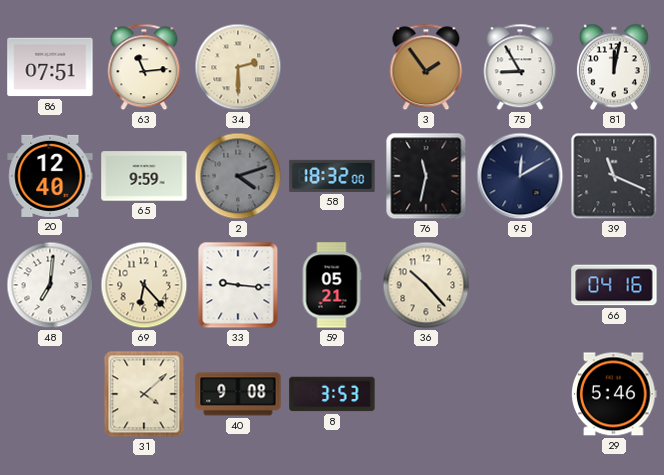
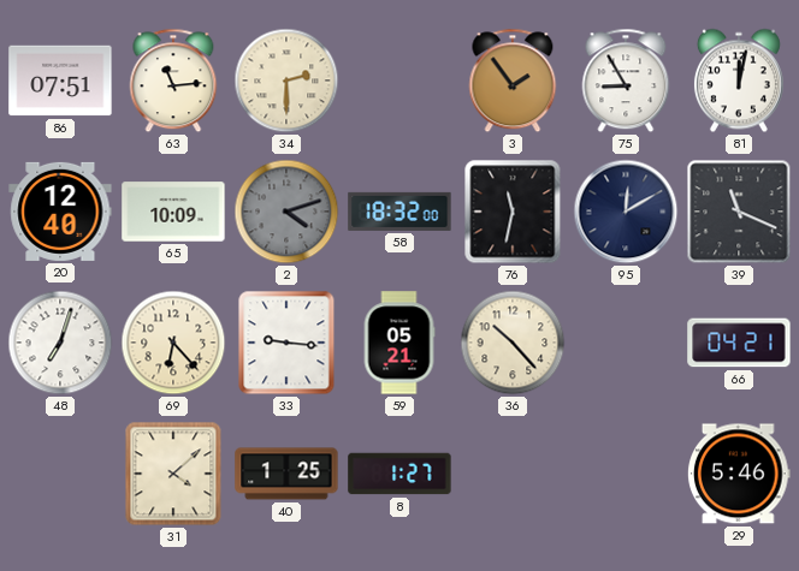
65: 9:59 -> 10:09 (173, 212)
48: 7:01 -> 7:03 (60, 343)
66: 04:16 -> 04:21 (739, 343)
40: 9:08 -> 1:25 (286, 474)
8: 3:53 -> 1:27 (399, 474)
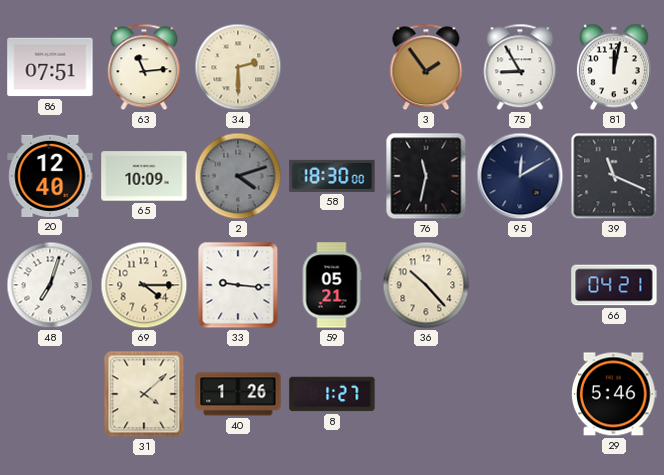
58: 18:32 -> 18:30 (332, 176)
69: 6:23 -> 4:15 (144, 285)
40: 1:25 -> 1:26 (238, 394)
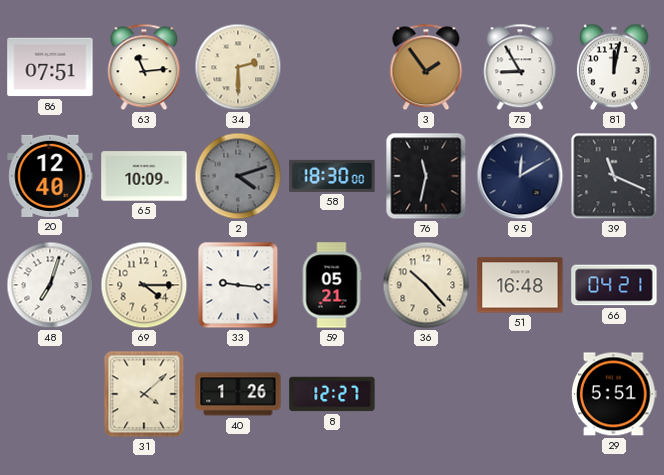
51: none -> 16:48 (520, 285)
8: 1:27 -> 12:27 (332, 394)
29: 5:46 -> 5:51 (614, 394)
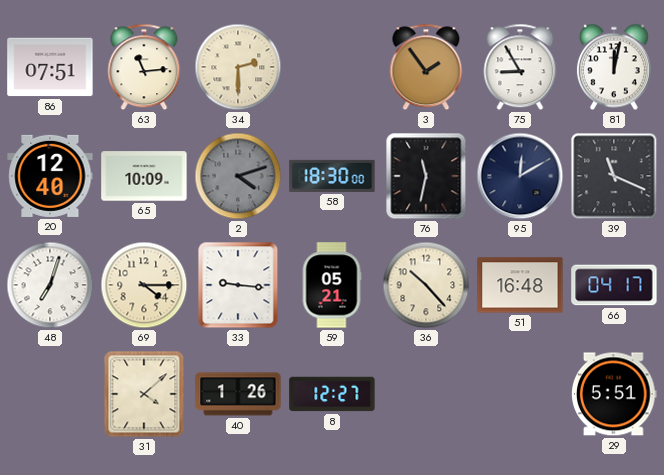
66: 04:21 -> 04:17 (614, 285)
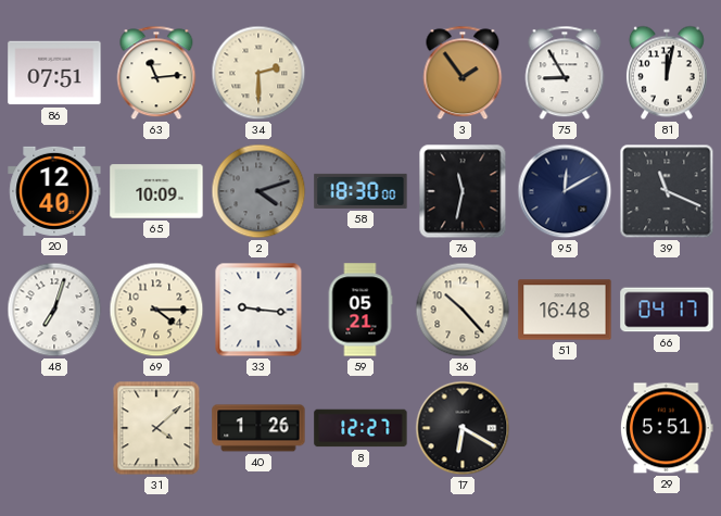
17: none -> 6:20 (463, 428)
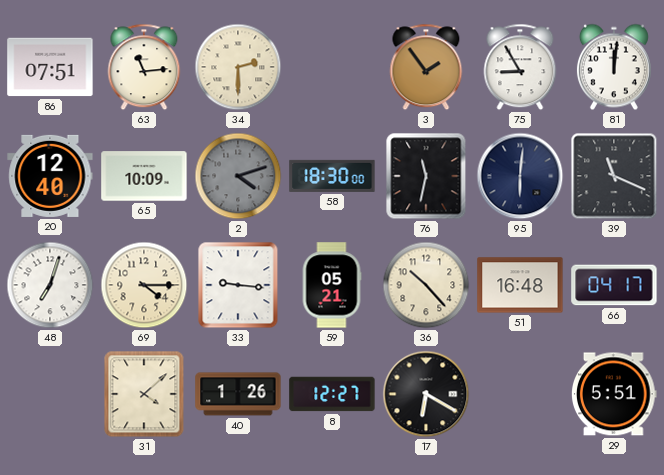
81: 12:02 -> 12:01 (614, 67)
95: 12:10 -> 6:01 (520, 176)
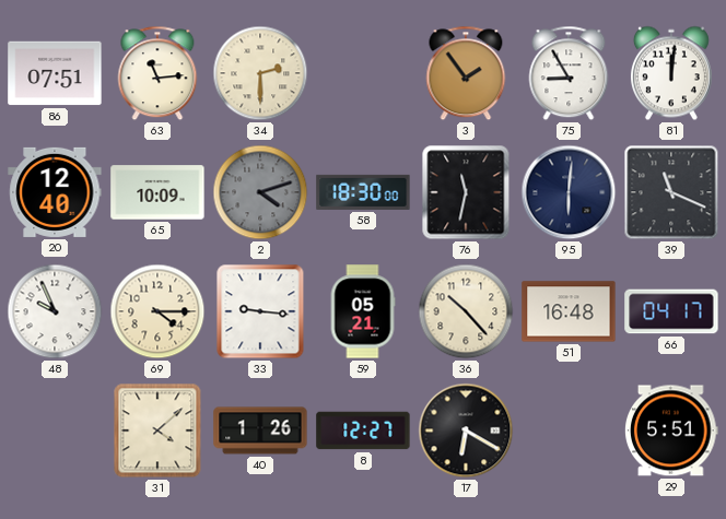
48: 7:03 -> 9:56 (55, 311)
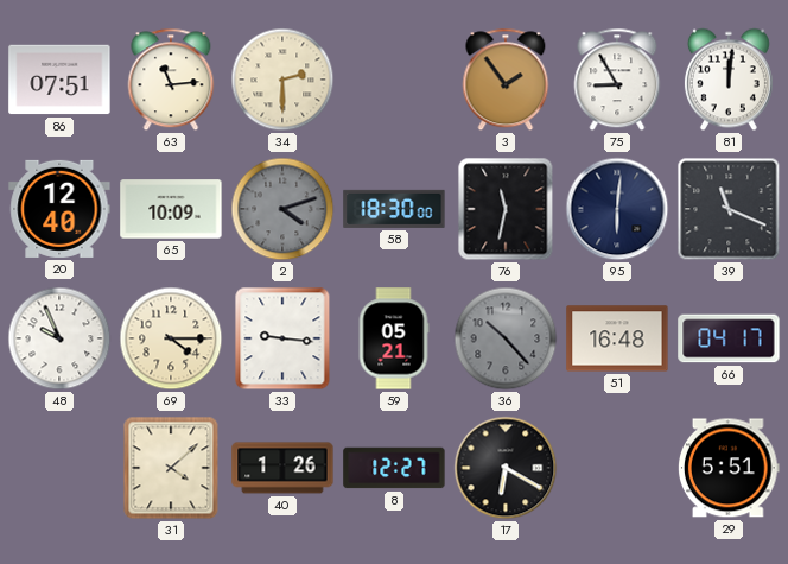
36 dial: cream -> grey (506, 338)
